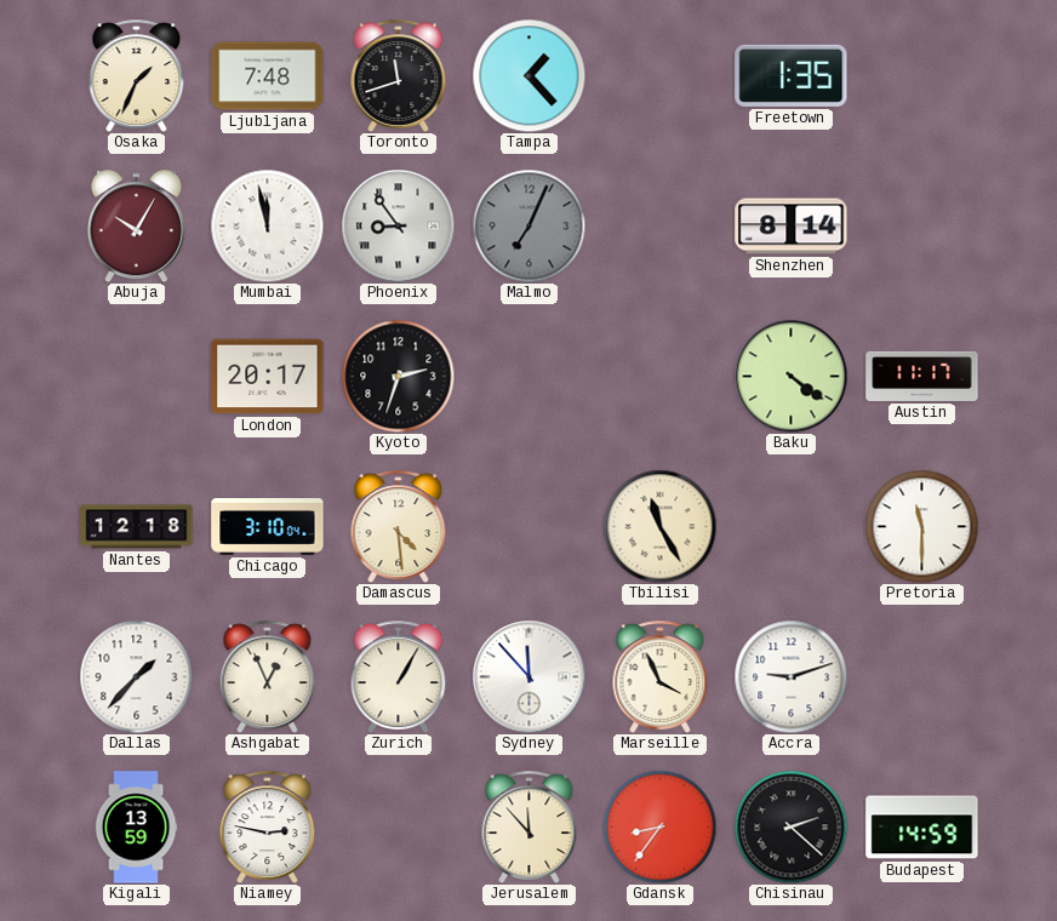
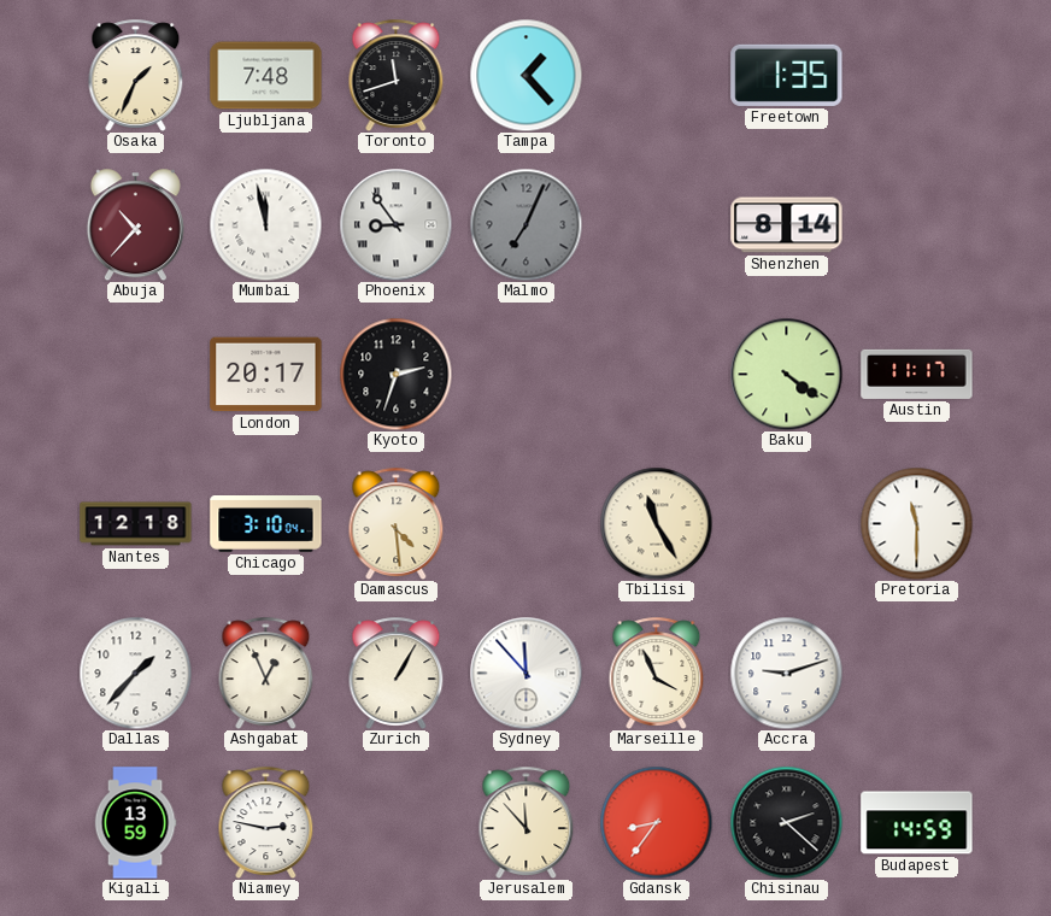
Abuja: 10:05 -> 10:37 (135, 224)
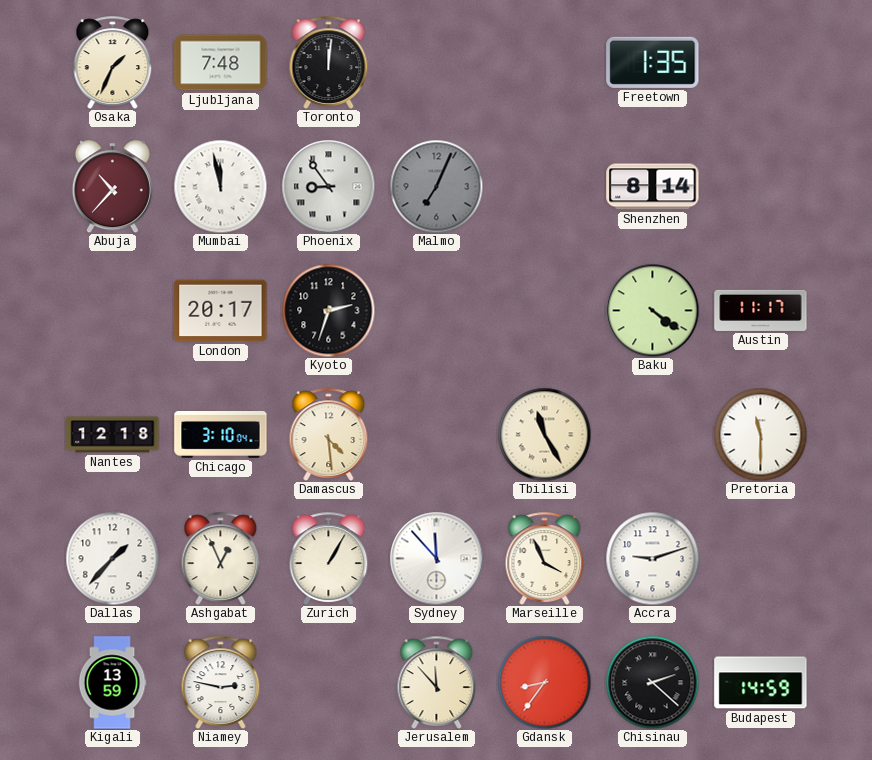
Toronto: 11:42 -> 12:01 (329, 62)
Tampa: 1:23 -> none (525, 75)
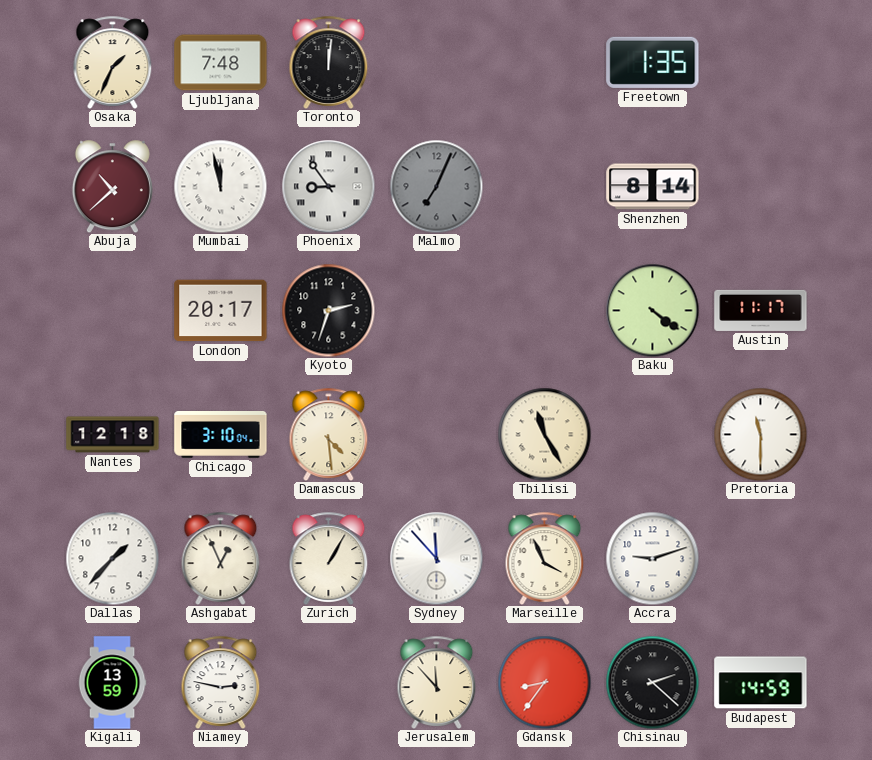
Abuja: 10:37 -> 10:38 (112, 186)
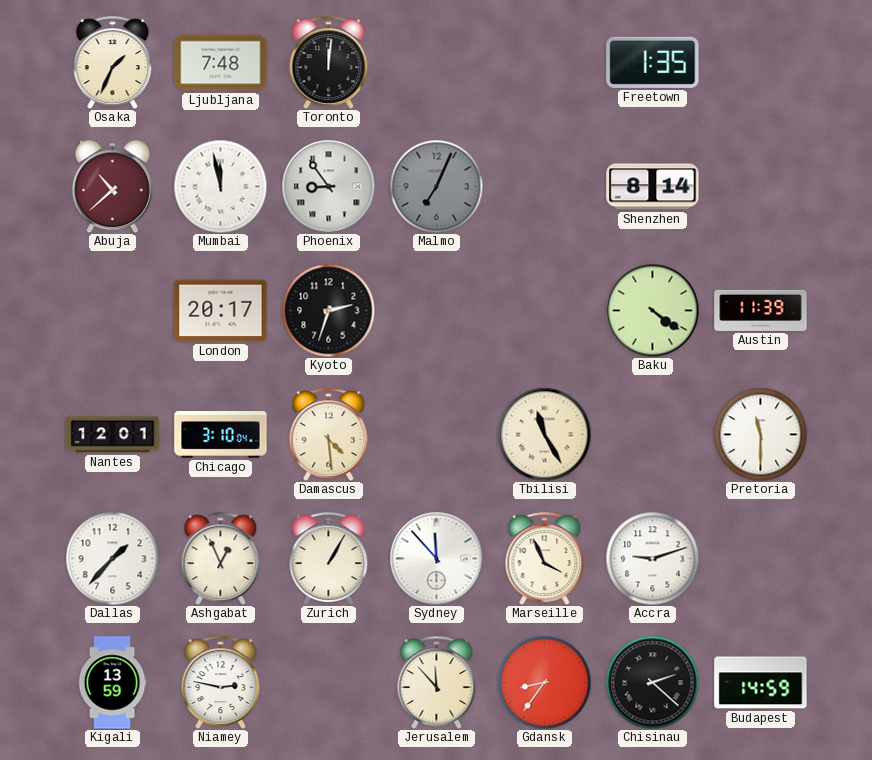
Austin: 11:17 -> 11:39 (761, 310)
Nantes: 12:18 -> 12:01 (113, 435)
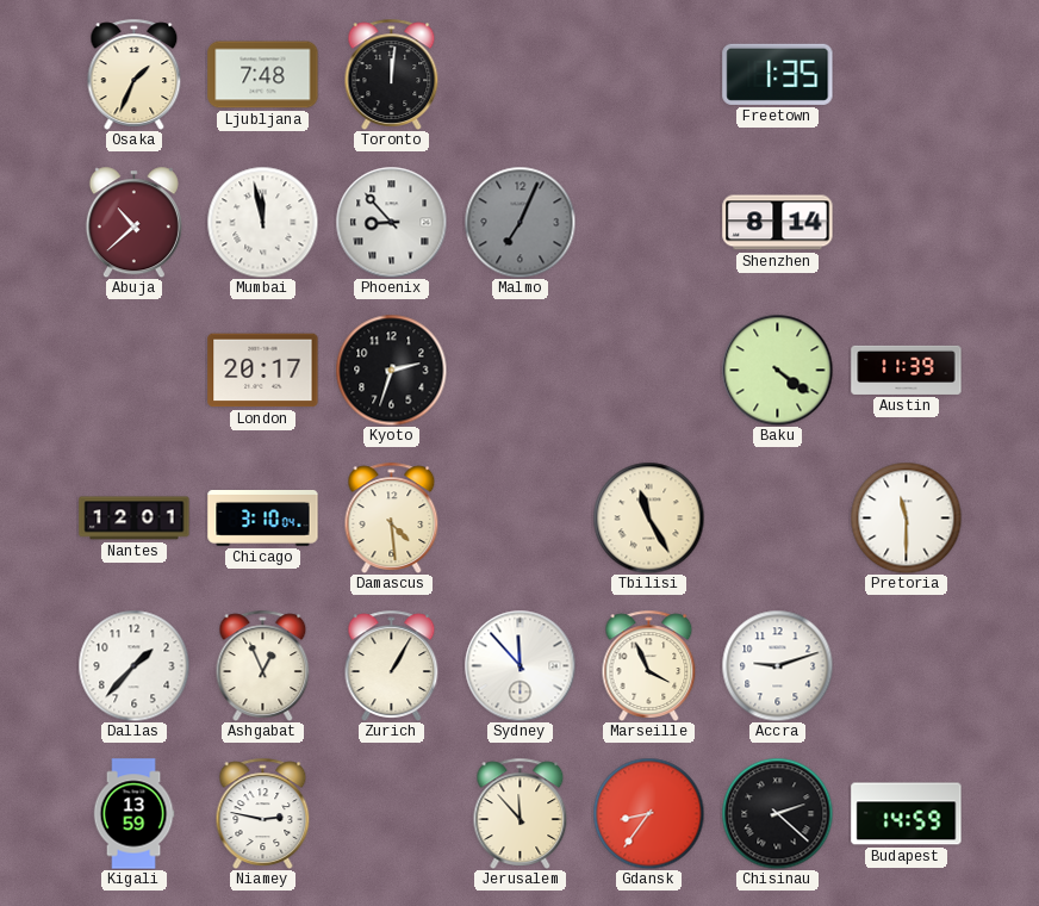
Phoenix: 8:54 -> 8:53 (391, 222)
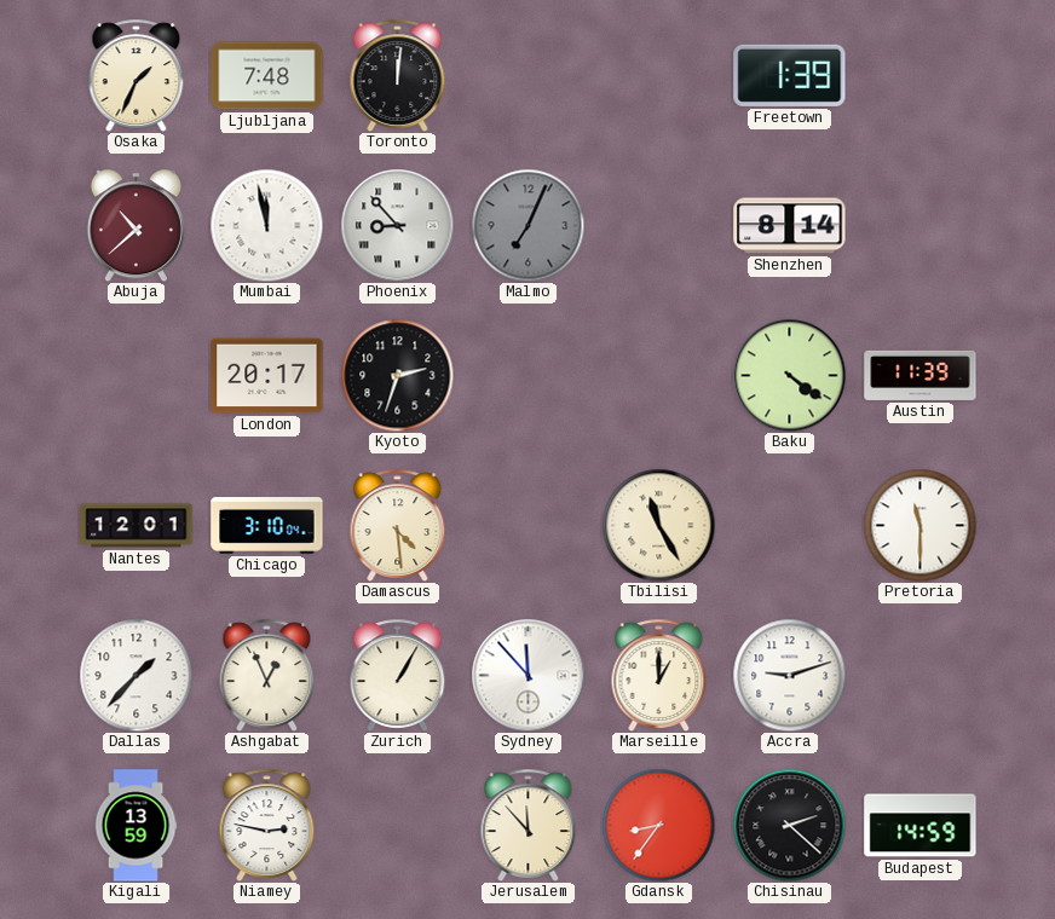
Freetown: 1:35 -> 1:39 (790, 75)
Marseille: 3:56 -> 1:00 (659, 675)
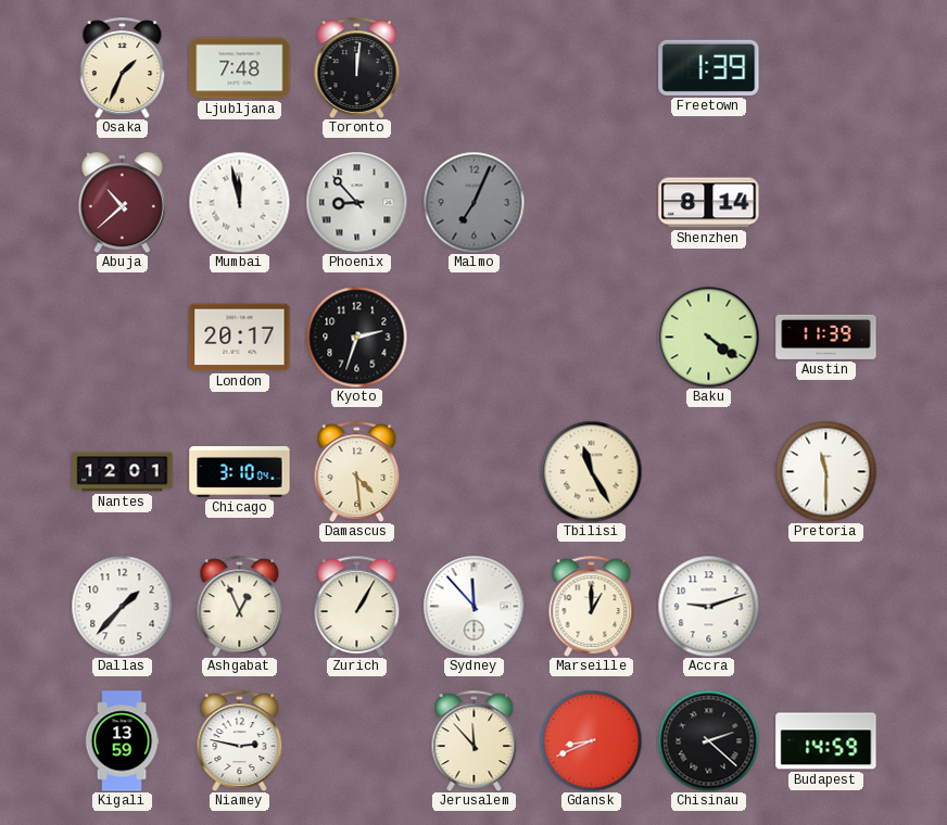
Gdansk: 8:36 -> 8:41 (591, 740)
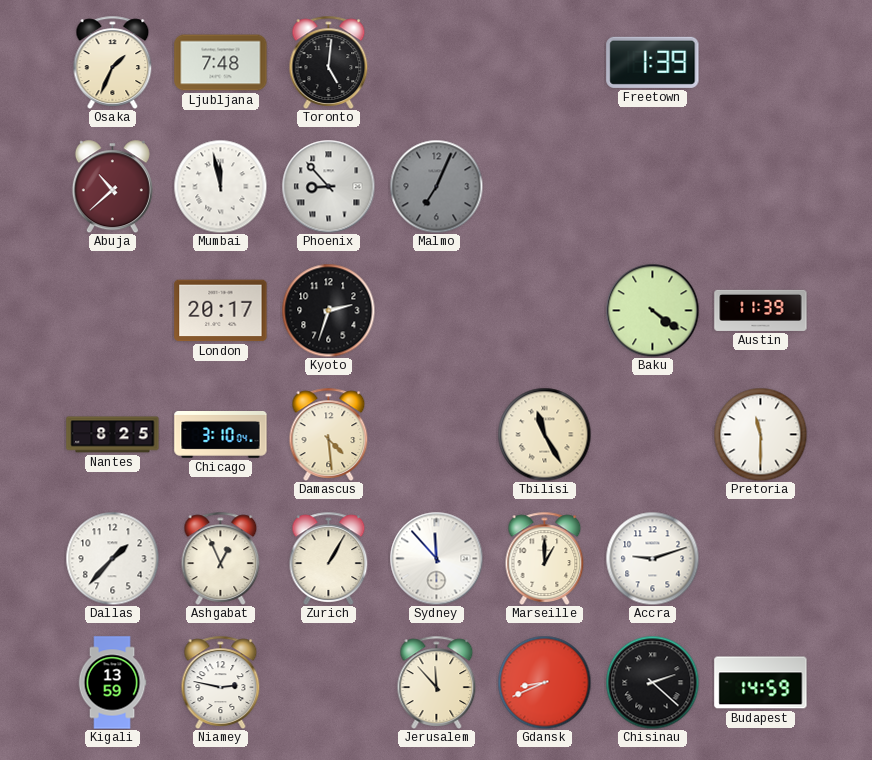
Toronto: 12:01 -> 5:01 (329, 62)
Shenzhen: 8:14 -> none (709, 203)
Nantes: 12:01 -> 8:25 (113, 435)
